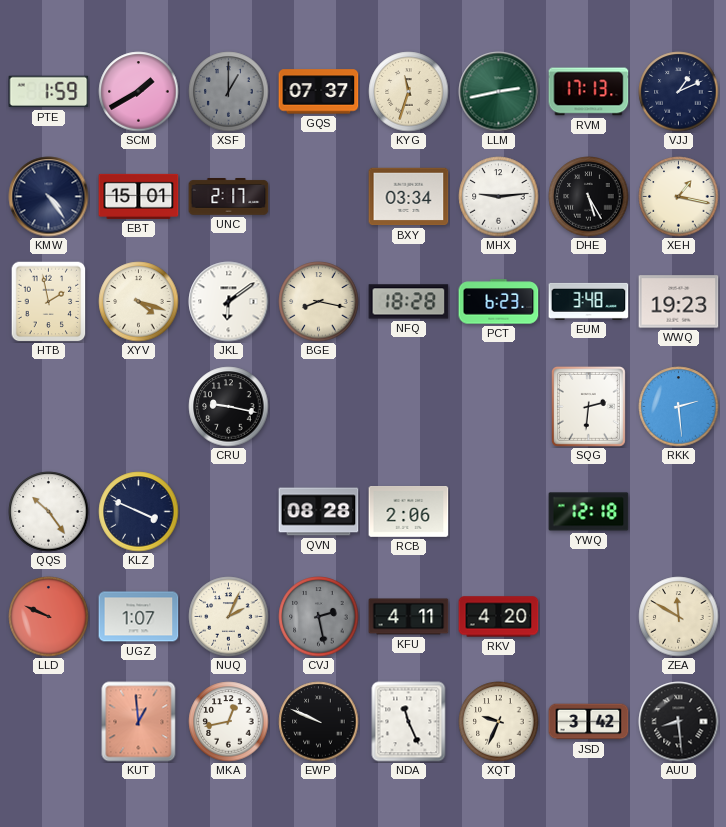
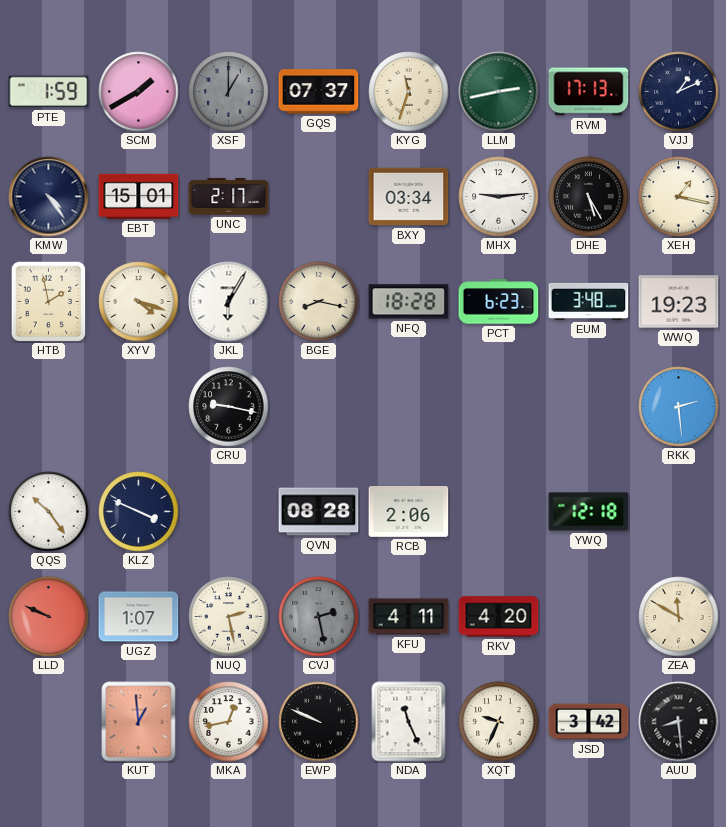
JKL: 6:09 -> 6:05 (229, 302)
SQG: 2:31 -> none (588, 406)
NUQ: 2:04 -> 2:28 (229, 617)
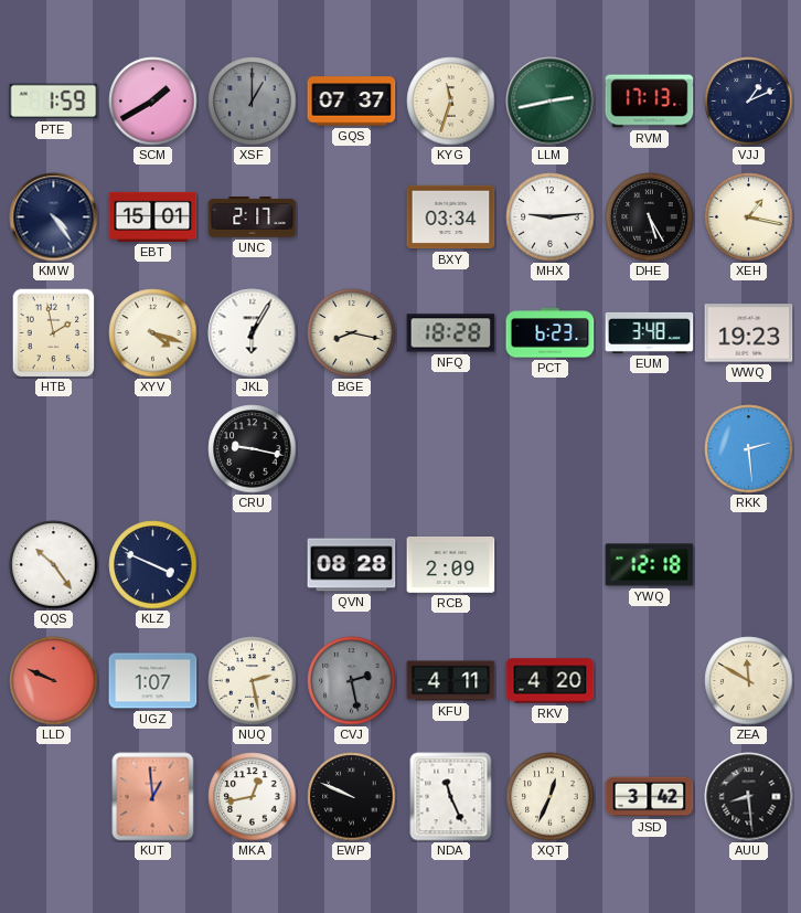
RCB: 2:06 -> 2:09 (451, 565)
XQT: 9:34 -> 12:34 (551, 797)
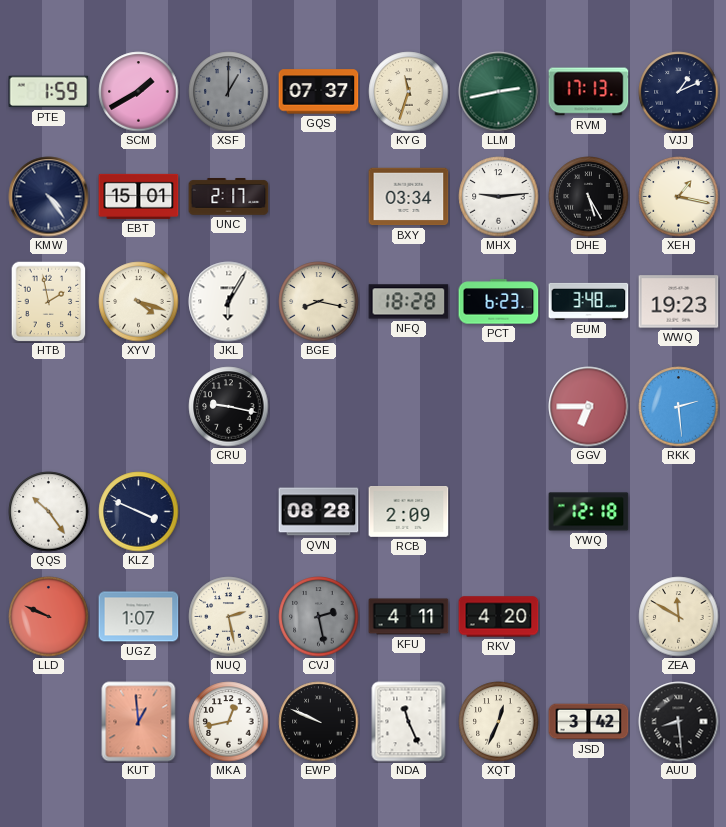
GGV: none -> 6:45 (589, 407)
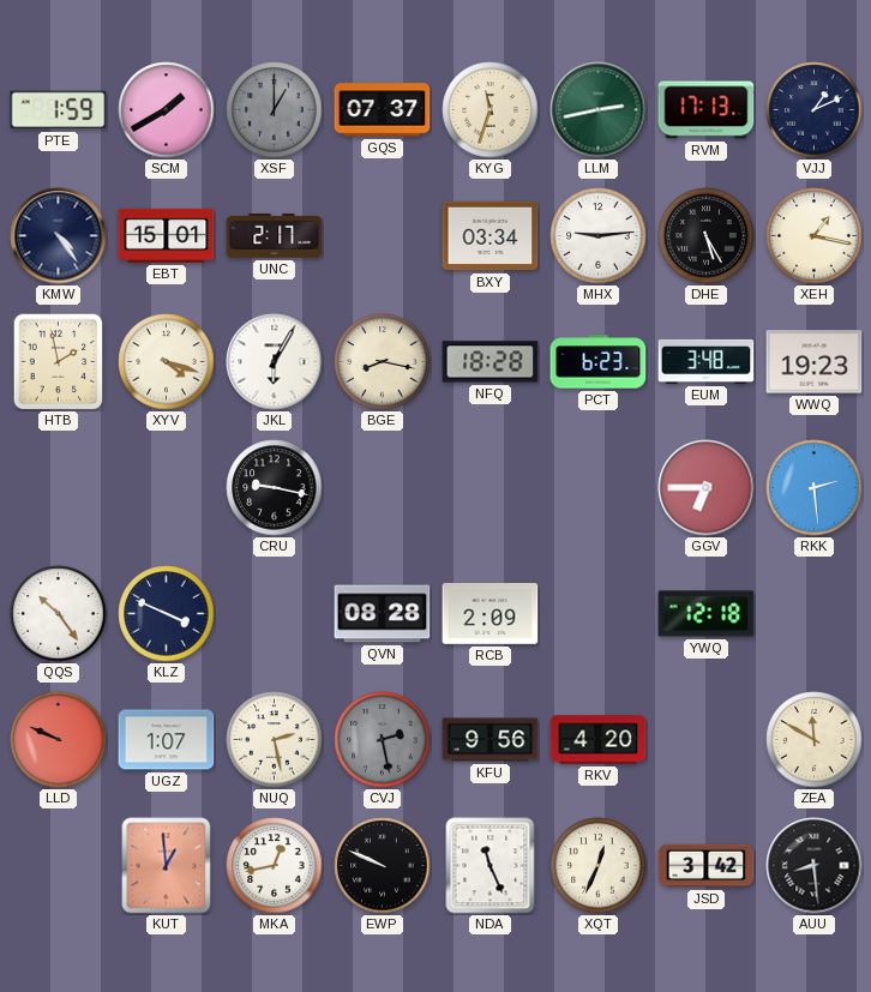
KFU: 4:11 -> 9:56 (491, 740)
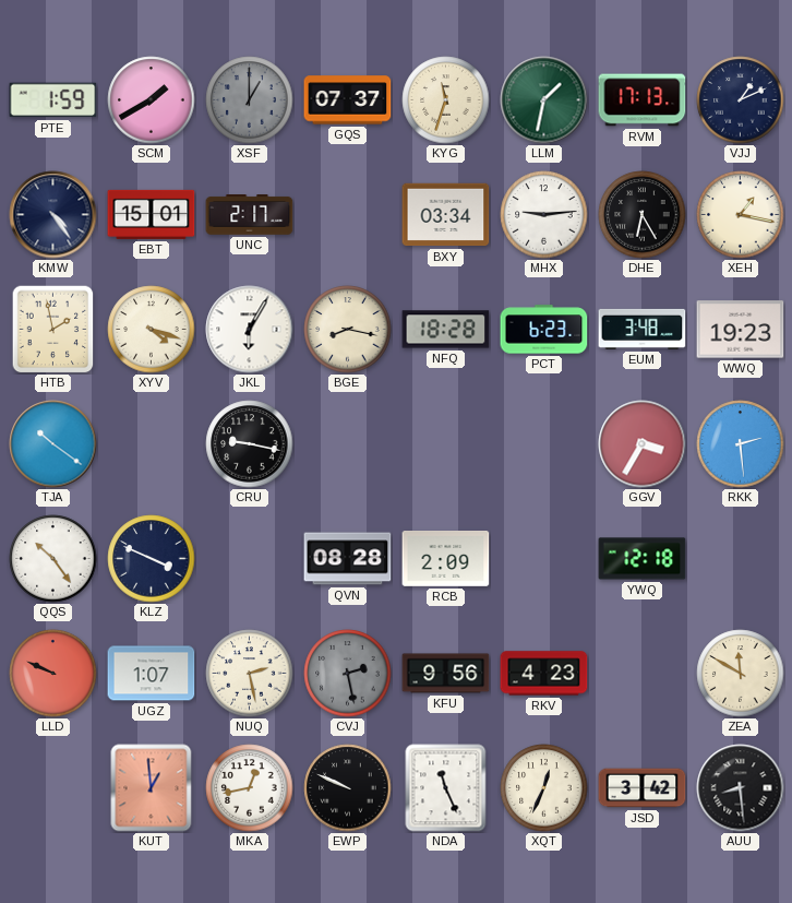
LLM: 2:43 -> 1:32 (544, 100)
DHE: 5:25 -> 6:25 (643, 215)
TJA: none -> 10:21 (53, 444)
GGV: 6:45 -> 3:35 (643, 444)
RKV: 4:20 -> 4:23 (544, 674)
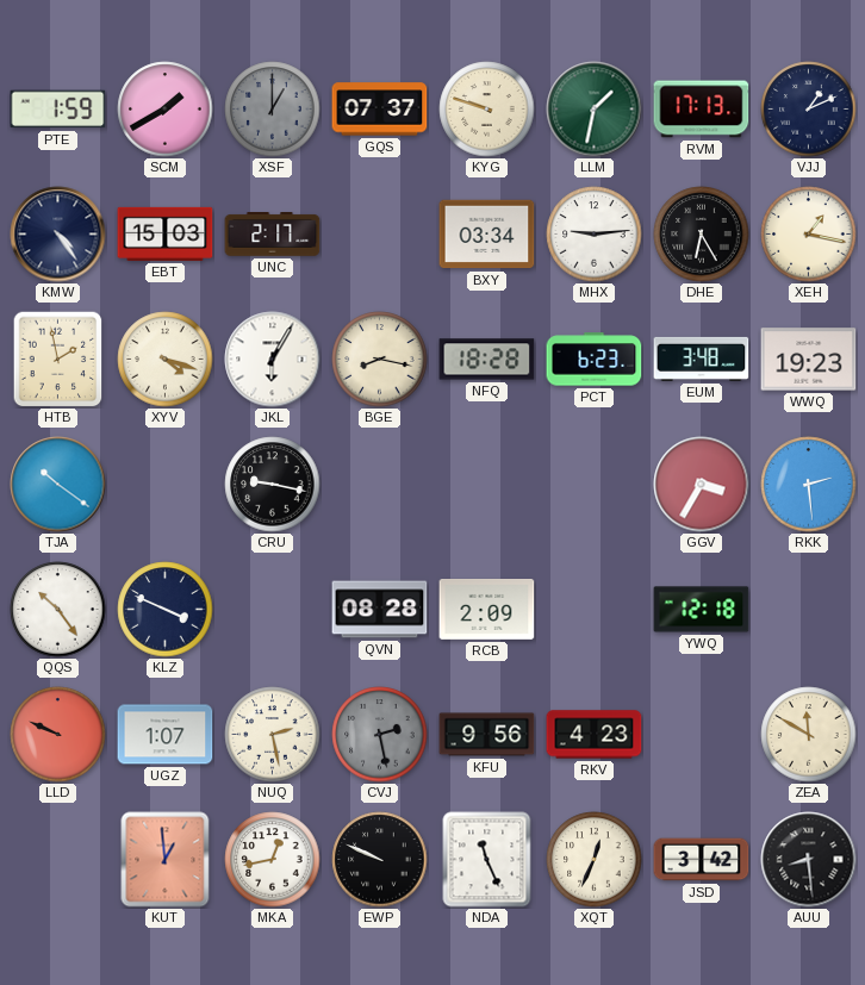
KYG: 11:33 -> 9:48 (487, 110)
EBT: 15:01 -> 15:03 (166, 233)
